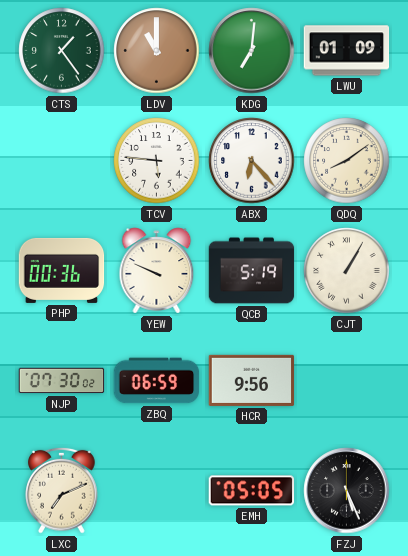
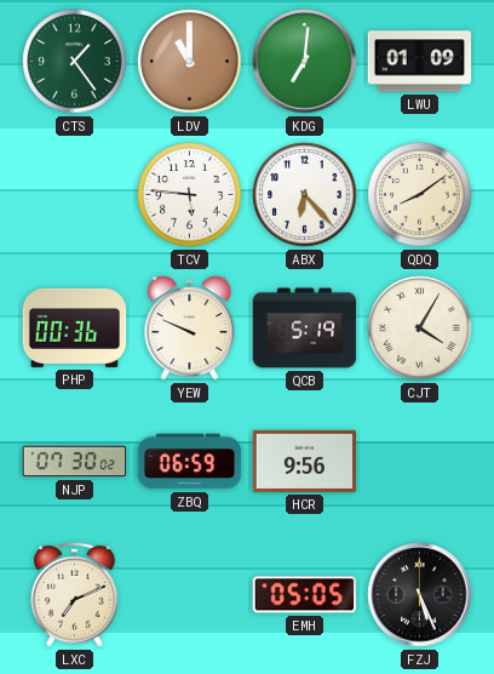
CJT: 1:05 -> 4:05 (420, 329)
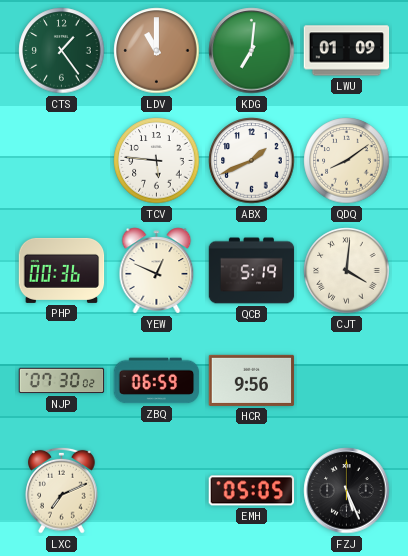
ABX: 6:23 -> 1:41 (252, 161)
YEW: 9:49 -> 12:49 (157, 271)
CJT: 4:05 -> 4:01 (347, 271)
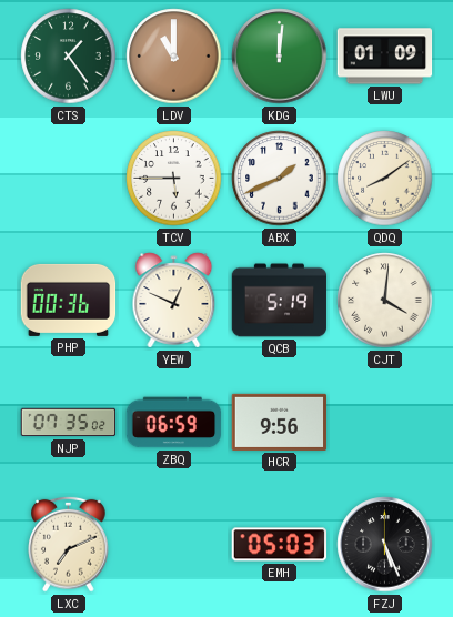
KDG: 7:01 -> 12:01 (280, 57)
TCV: 5:46 -> 5:45 (174, 179)
NJP: 07:30 -> 07:35 (69, 423)
EMH: 05:05 -> 05:03 (280, 545)
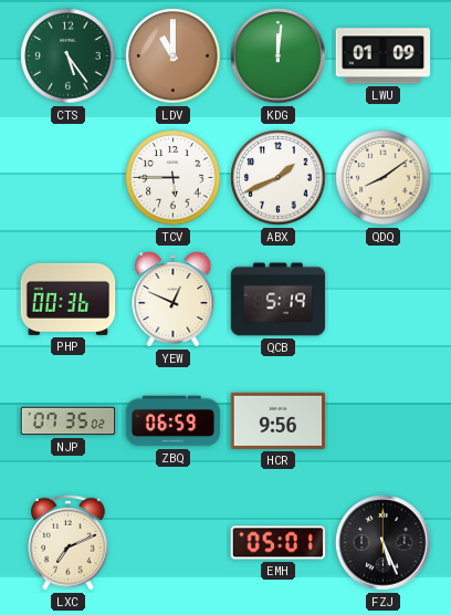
CTS: 1:24 -> 5:24 (69, 56)
CJT: 4:01 -> none (385, 301)
EMH: 05:03 -> 05:01 (279, 543)
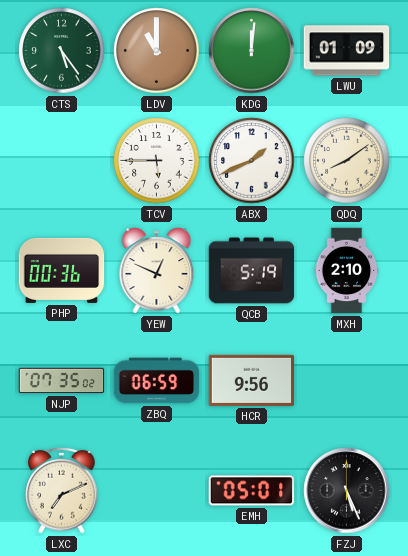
MXH: none -> 2:10 (347, 271)
